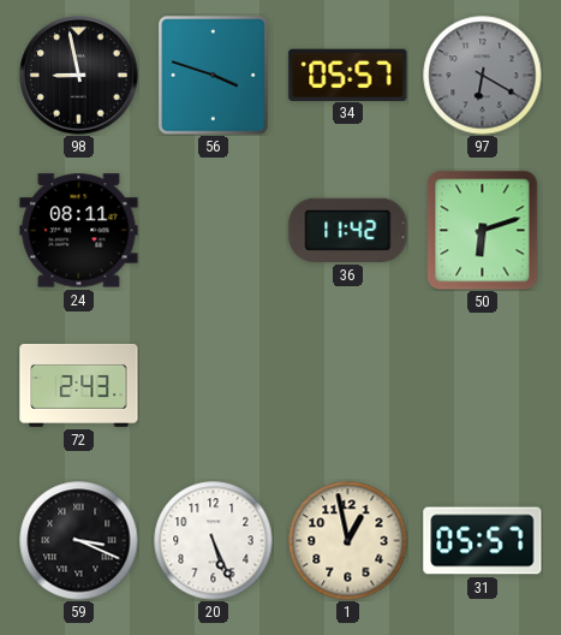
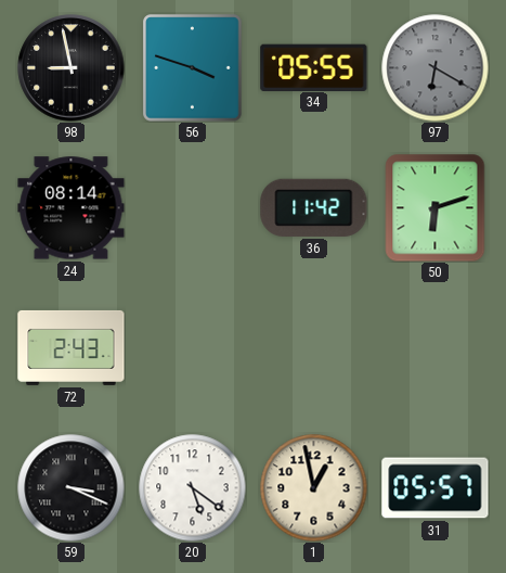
34: 05:57 -> 05:55 (314, 67)
24: 08:11 -> 08:14 (72, 208)
20: 5:26 -> 5:21 (193, 488)
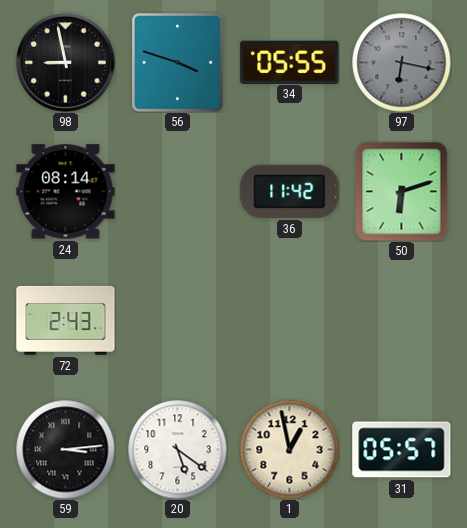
97: 6:20 -> 6:17 (402, 63)
59: 3:19 -> 3:14 (66, 450)
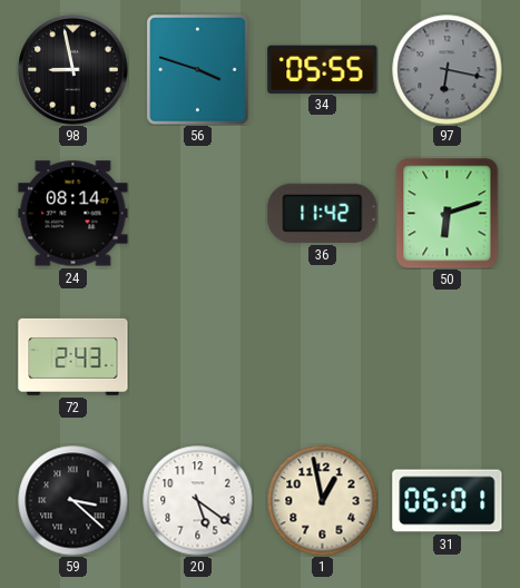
59: 3:14 -> 3:22 (73, 501)
31: 05:57 -> 06:01 (448, 501)
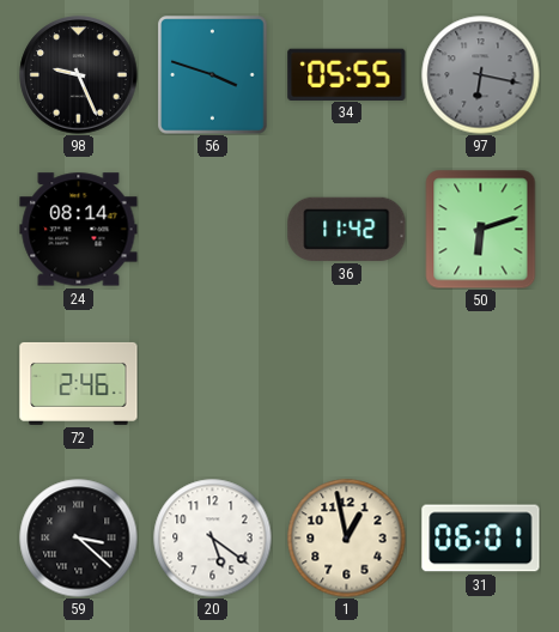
98: 8:58 -> 9:26 (79, 75)
72: 2:43 -> 2:46 (79, 383)
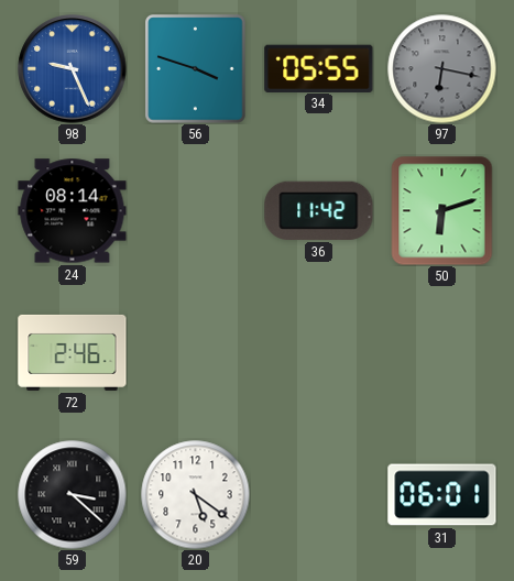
98 dial: black -> blue (73, 69)
1: 12:58 -> none (347, 539)
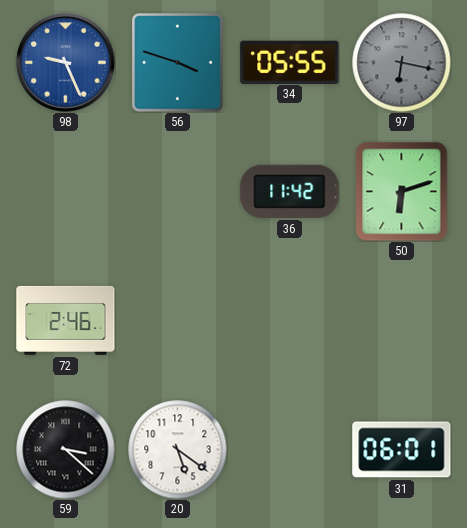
24: 08:14 -> none (73, 211)
